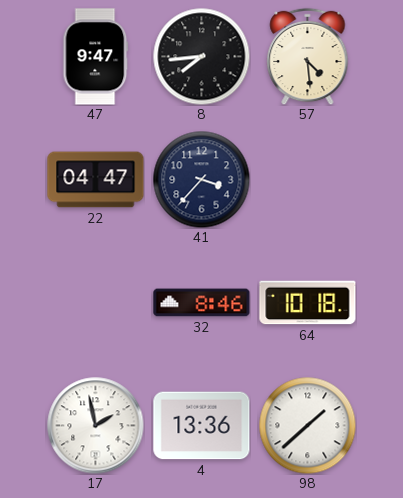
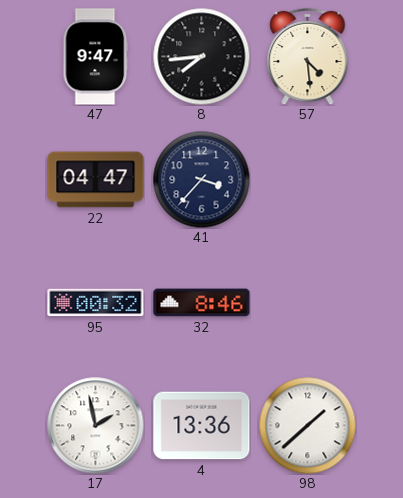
95: none -> 00:32 (96, 303)
64: 10:18 -> none (308, 303)
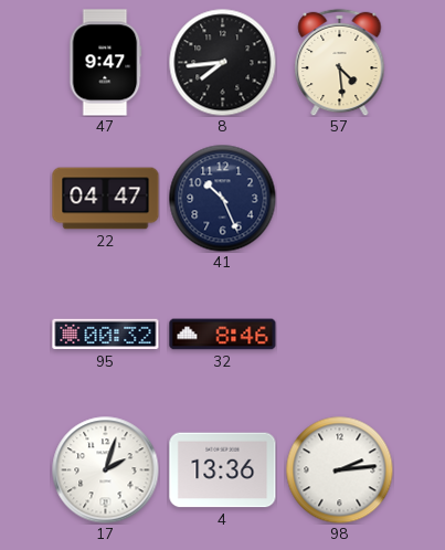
41: 3:37 -> 10:26 (222, 198)
17: 1:58 -> 2:03 (106, 470)
98: 1:38 -> 2:14 (339, 469)
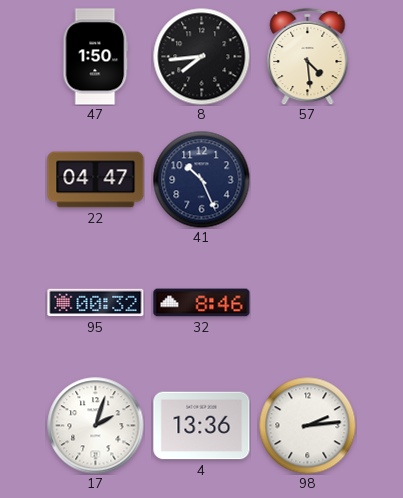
47: 9:47 -> 1:50 (96, 57)
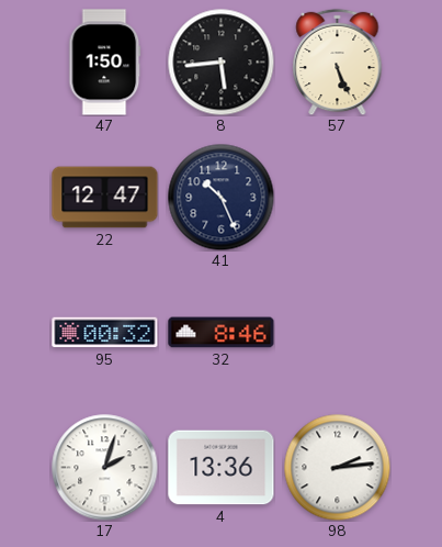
8: 7:44 -> 5:44 (220, 62)
57: 4:29 -> 5:26 (338, 62)
22: 04:47 -> 12:47 (105, 198)
